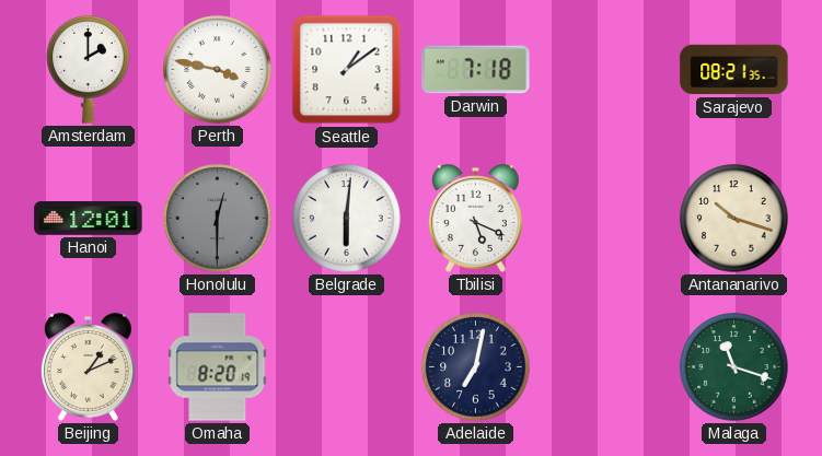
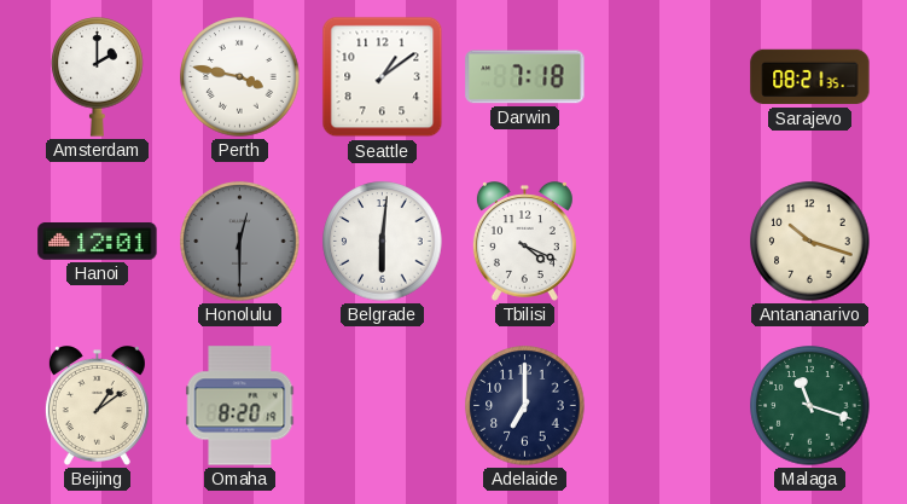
Tbilisi: 5:19 -> 4:19 (524, 242)
Beijing: 1:11 -> 1:09 (97, 406)
Adelaide: 7:02 -> 7:00 (525, 406)
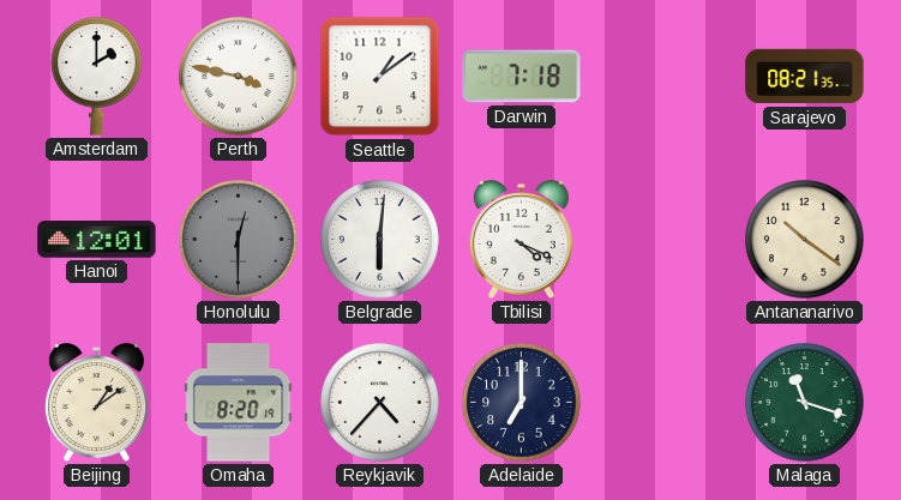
Antananarivo: 10:18 -> 10:21 (805, 240)
Reykjavik: none -> 4:37 (380, 403)
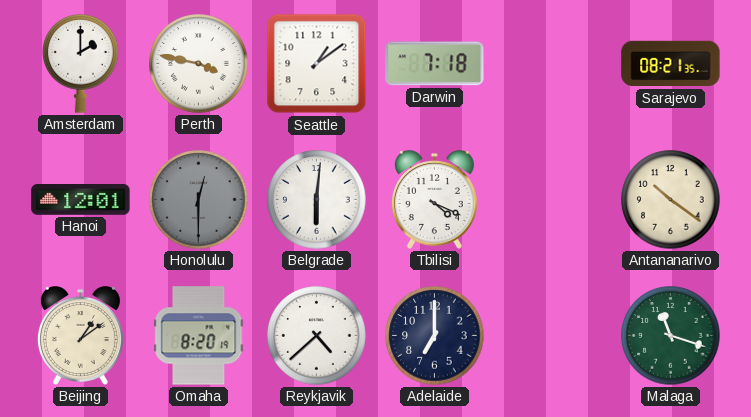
Reykjavik: 4:37 -> 4:38 (317, 336)
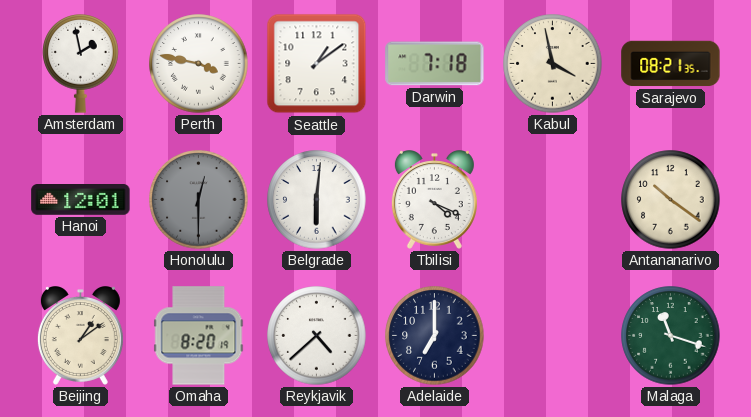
Amsterdam: 2:00 -> 1:58 (81, 64)
Kabul: none -> 3:58 (553, 64)
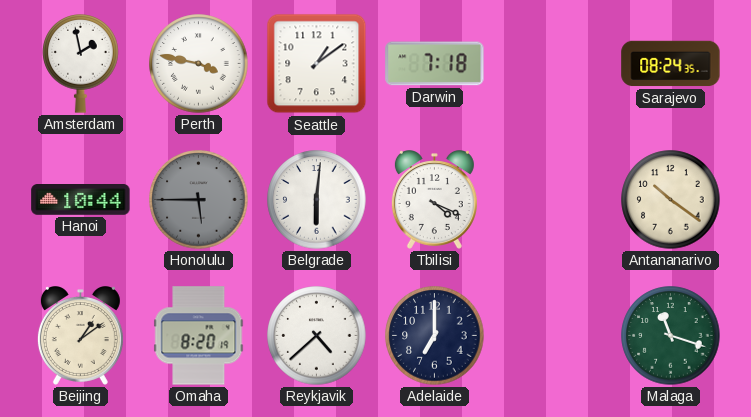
Kabul: 3:58 -> none (553, 64)
Sarajevo: 08:21 -> 08:24 (671, 64)
Hanoi: 12:01 -> 10:44 (81, 200)
Honolulu: 12:30 -> 5:45 (199, 200)
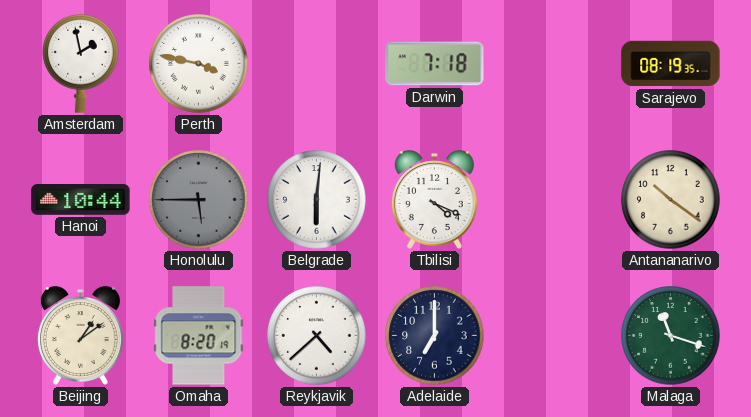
Seattle: 1:09 -> none (317, 64)
Sarajevo: 08:24 -> 08:19 (671, 64)
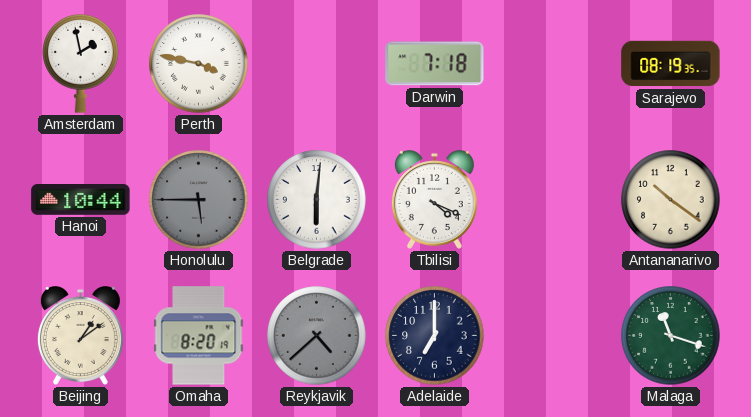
Reykjavik dial: white -> grey (317, 336)
